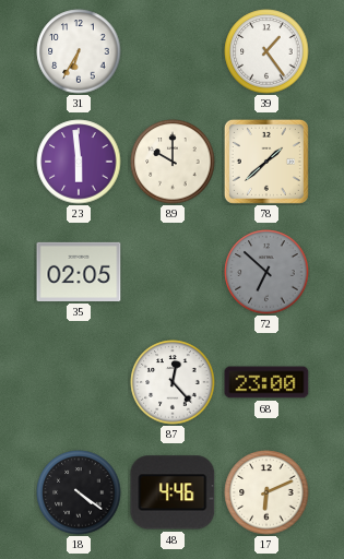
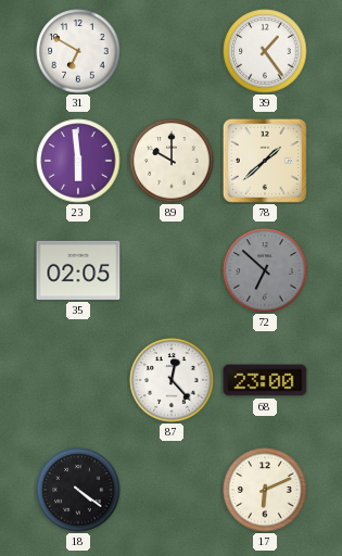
31: 6:35 -> 6:50 (78, 51)
48: 4:46 -> none (173, 492)
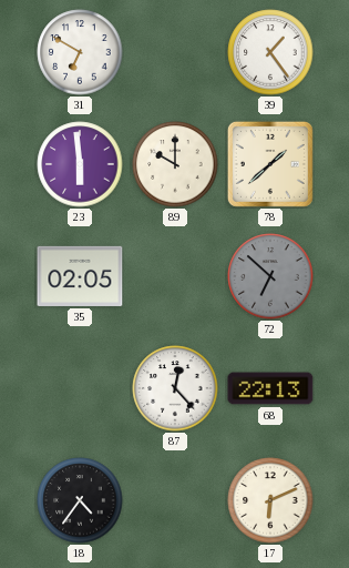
68: 23:00 -> 22:13 (270, 388)
18: 4:21 -> 4:36 (80, 500)
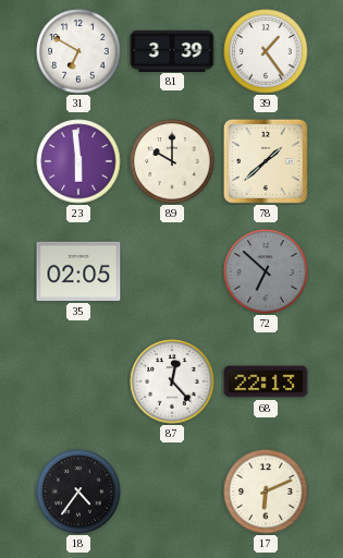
81: none -> 3:39 (172, 50)
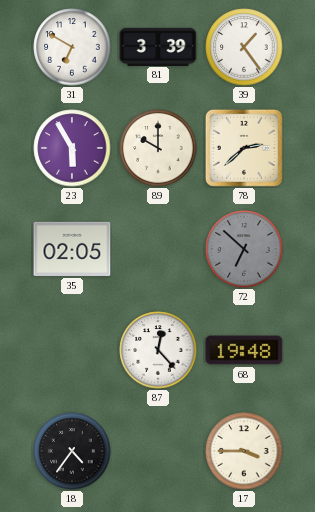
23: 5:59 -> 5:55 (72, 148)
78: 1:38 -> 2:38 (244, 148)
68: 22:13 -> 19:48 (244, 350)
17: 6:11 -> 3:45 (244, 451)
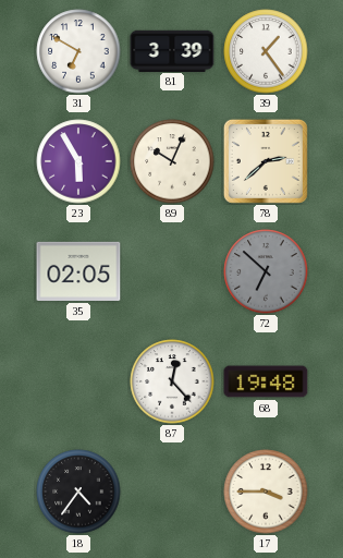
89: 10:00 -> 10:04 (172, 161)
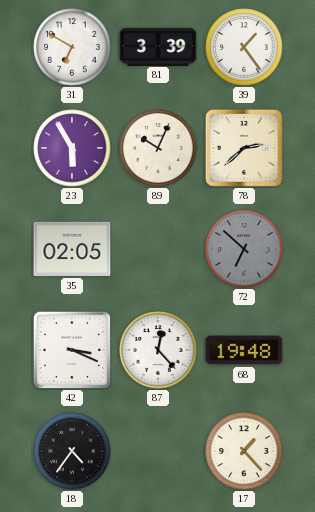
42: none -> 3:19 (72, 350)
17: 3:45 -> 1:23 (244, 451)
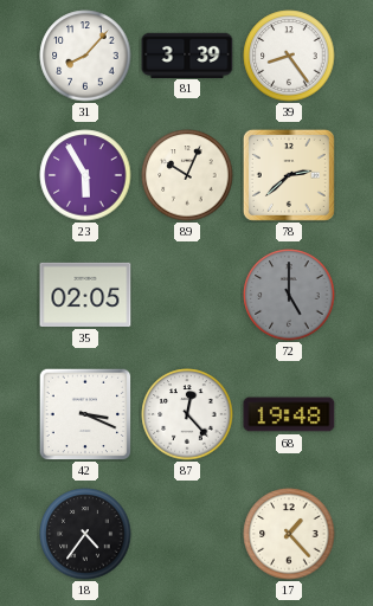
31: 6:50 -> 8:07 (85, 56)
39: 1:24 -> 8:24 (289, 56)
72: 6:52 -> 5:00 (289, 295)
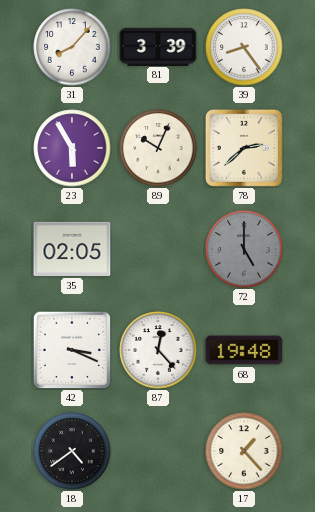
18: 4:36 -> 4:39 (72, 451)
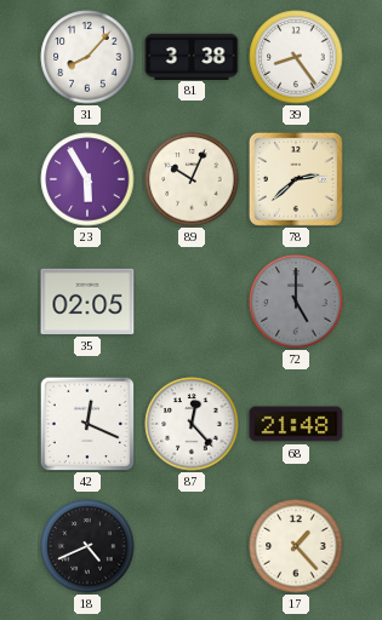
81: 3:39 -> 3:38 (192, 56)
42: 3:19 -> 12:19 (87, 424)
68: 19:48 -> 21:48 (296, 424)
18: 4:39 -> 4:41 (87, 546)
